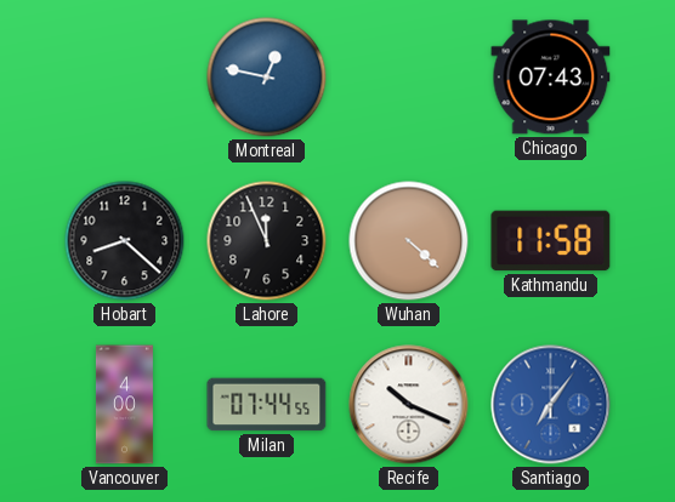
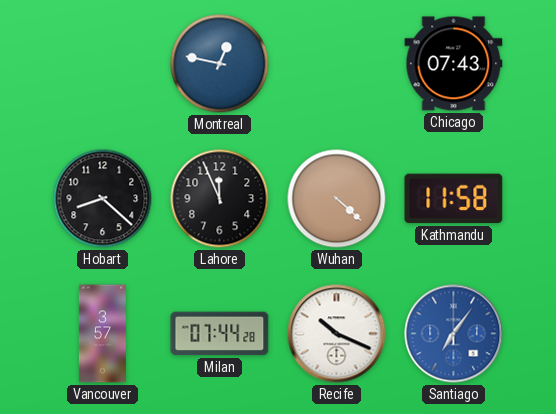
Vancouver: 4:00 -> 3:57 (102, 334)
Milan: 07:44:55 -> 07:44:28 (220, 334)
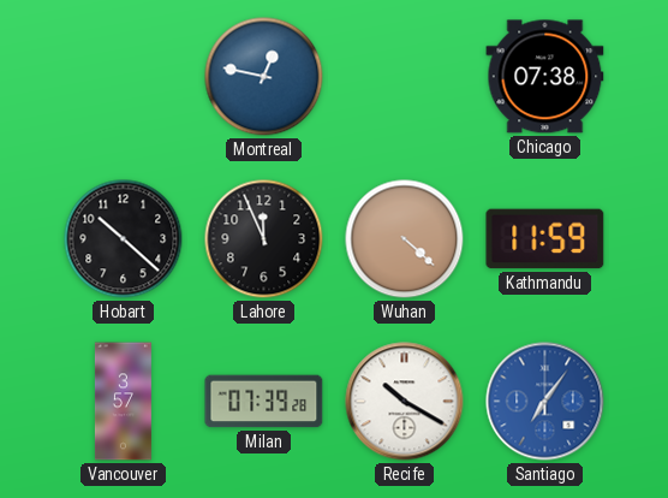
Chicago: 07:43 -> 07:38 (545, 77)
Hobart: 8:22 -> 10:22 (124, 239)
Kathmandu: 11:58 -> 11:59 (545, 239)
Milan: 07:44 -> 07:39 (264, 402)
Recife: 10:19 -> 10:20 (405, 402)
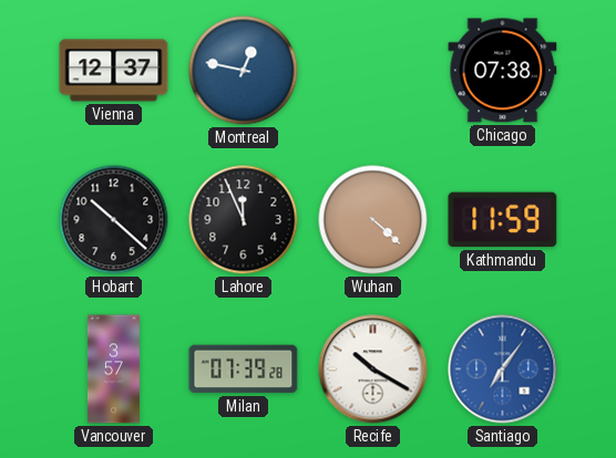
Vienna: none -> 12:37 (114, 71)
